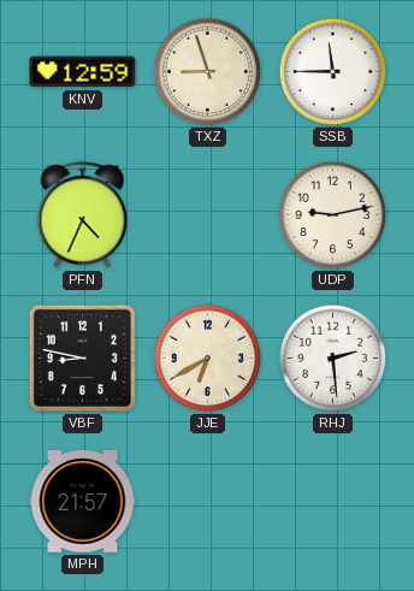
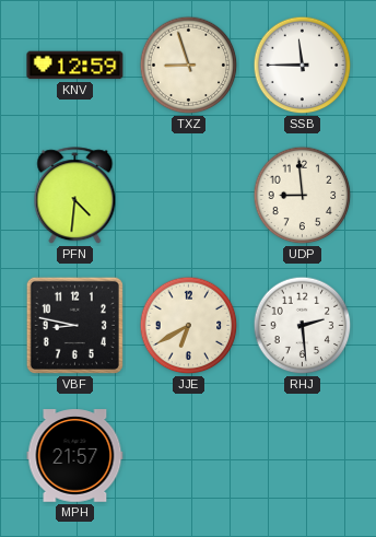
PFN: 4:34 -> 4:31 (75, 196)
UDP: 9:13 -> 8:59 (303, 196)
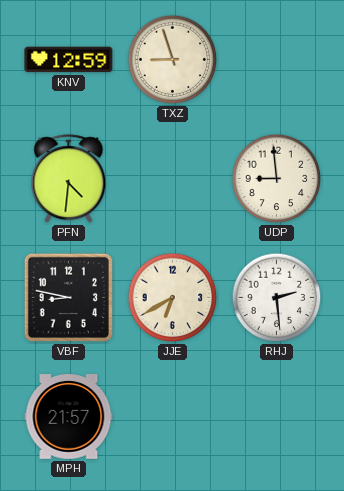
SSB: 11:45 -> none (303, 66)
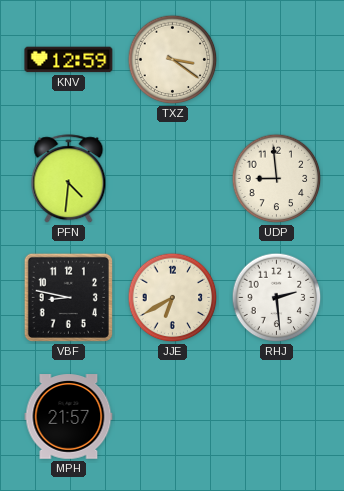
TXZ: 8:57 -> 3:21 (173, 60)
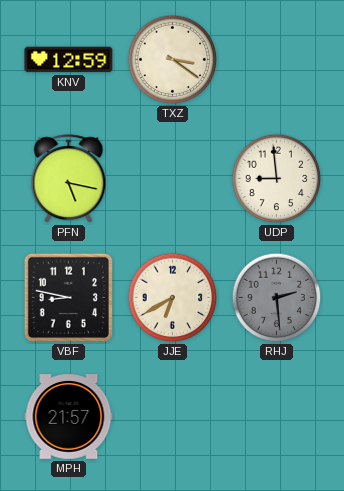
PFN: 4:31 -> 5:17 (69, 179)
RHJ dial: white -> grey (277, 298)
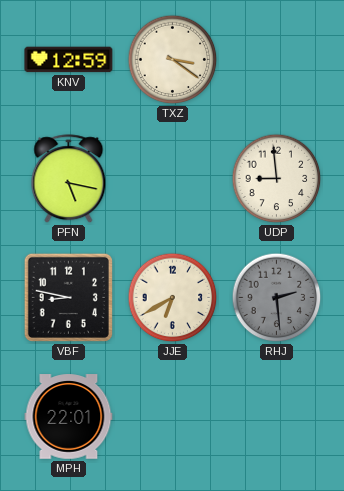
MPH: 21:57 -> 22:01 (69, 417)
